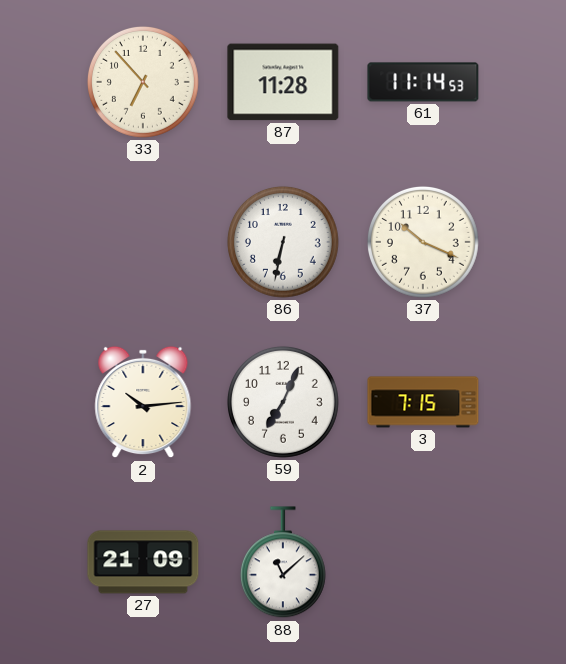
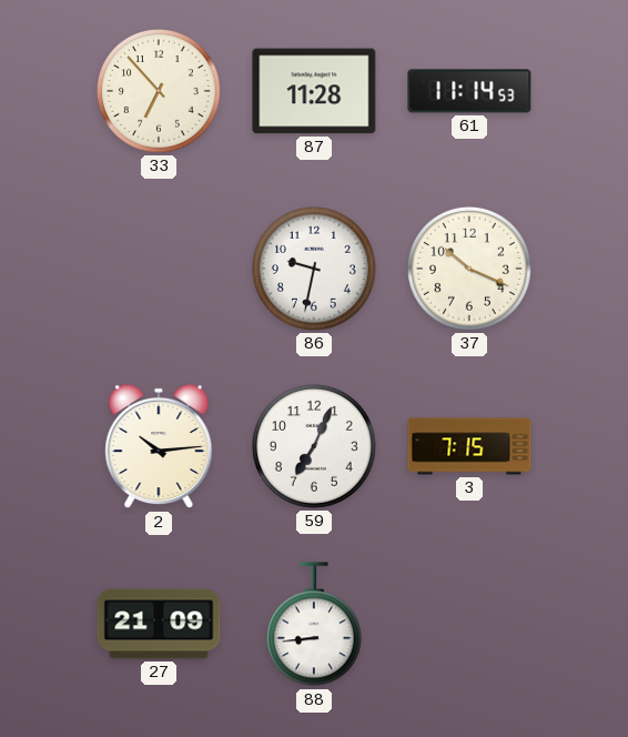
86: 6:32 -> 9:32 (314, 269)
88: 11:08 -> 8:44 (314, 625)
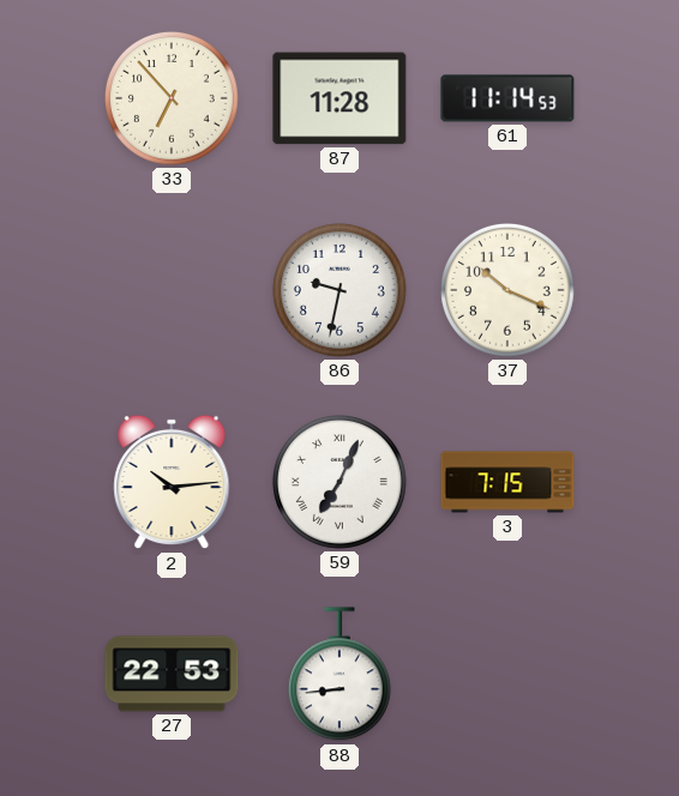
59 numerals: Arabic -> Roman (339, 482)
27: 21:09 -> 22:53 (172, 674)
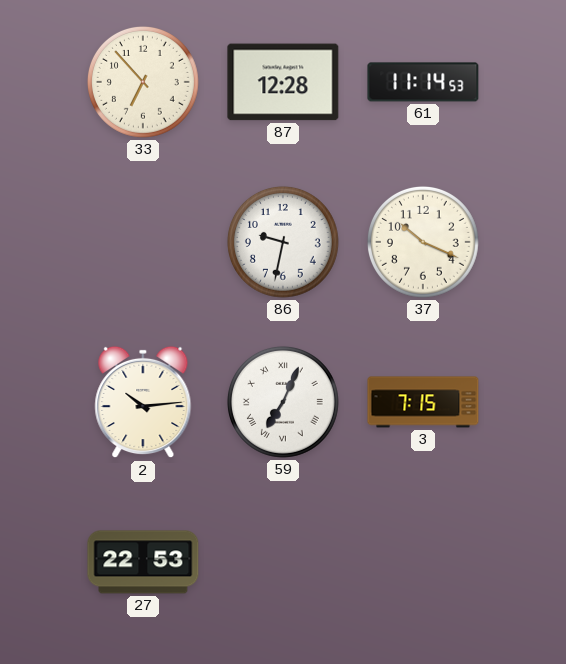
87: 11:28 -> 12:28 (283, 82)
88: 8:44 -> none (339, 675)
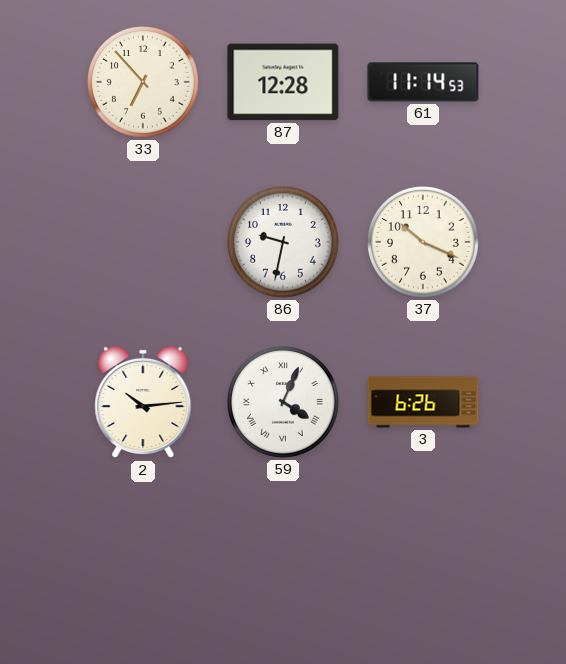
59: 7:04 -> 4:04 (283, 402)
3: 7:15 -> 6:26 (423, 402)
27: 22:53 -> none (143, 562)
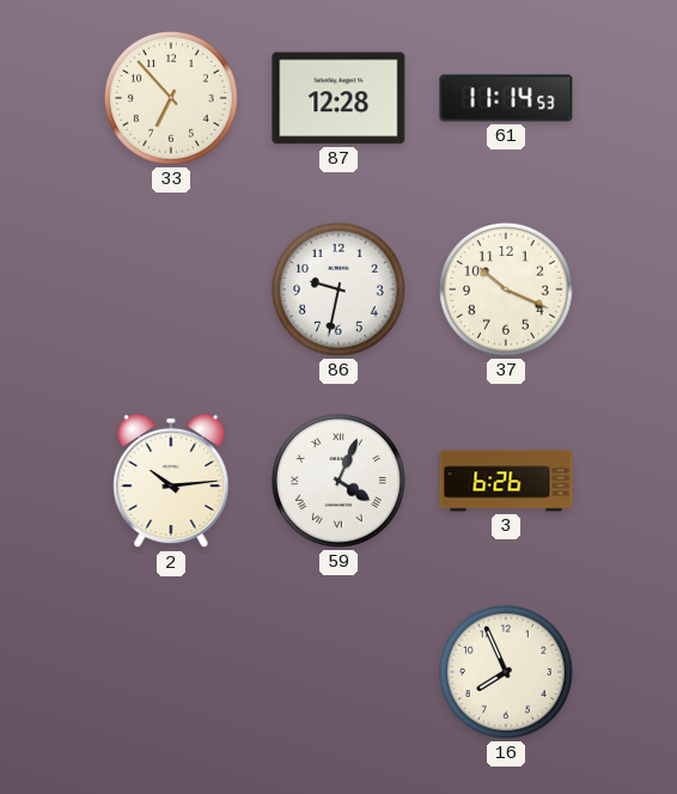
16: none -> 7:56 (506, 672)
